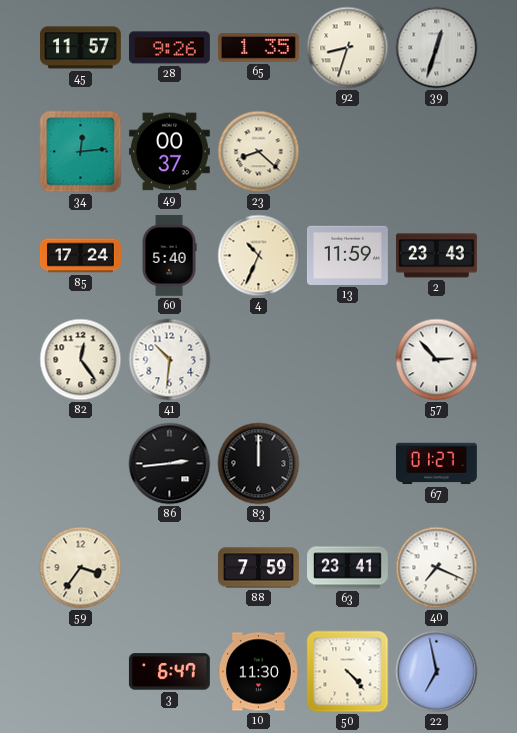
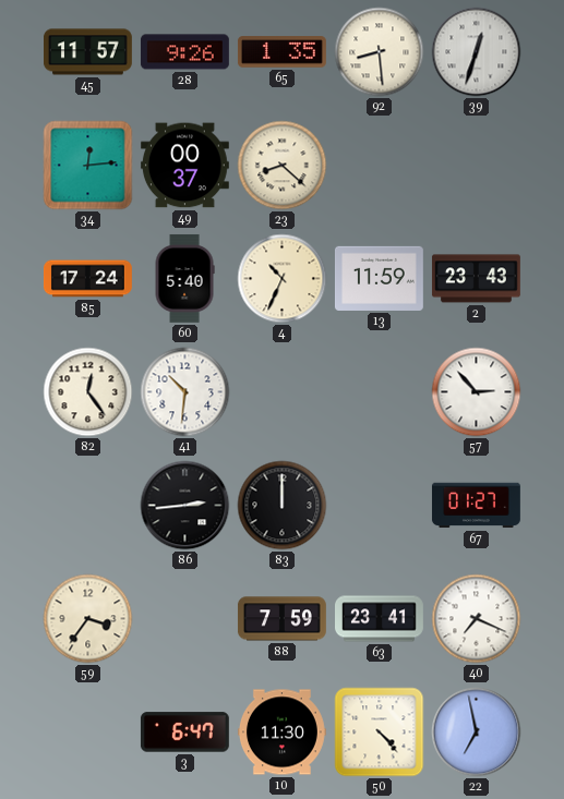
92: 8:33 -> 8:29 (380, 52)
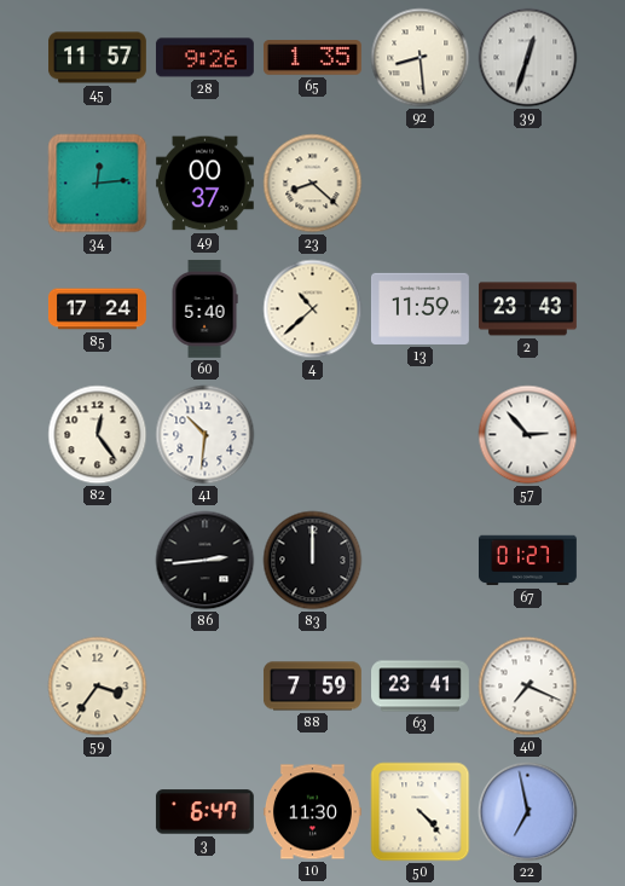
4: 10:34 -> 10:38 (313, 309)
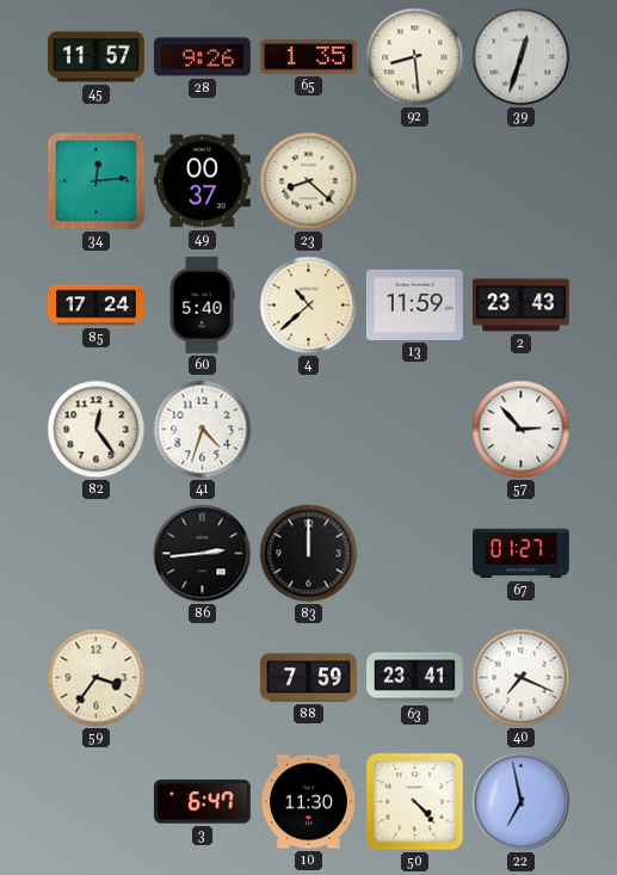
41: 10:31 -> 4:33 (203, 430)
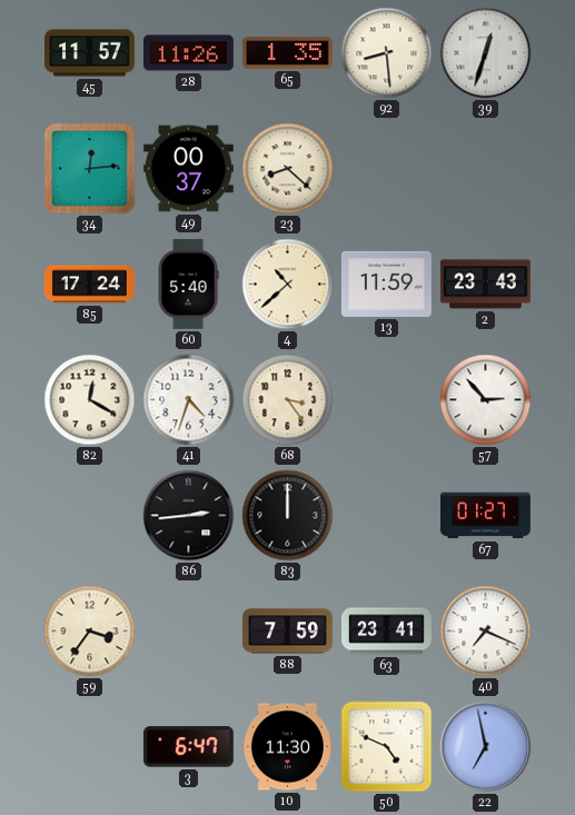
28: 9:26 -> 11:26 (188, 53)
82: 12:24 -> 12:20 (90, 400)
68: none -> 3:24 (288, 400)
50: 4:23 -> 4:49 (387, 747)
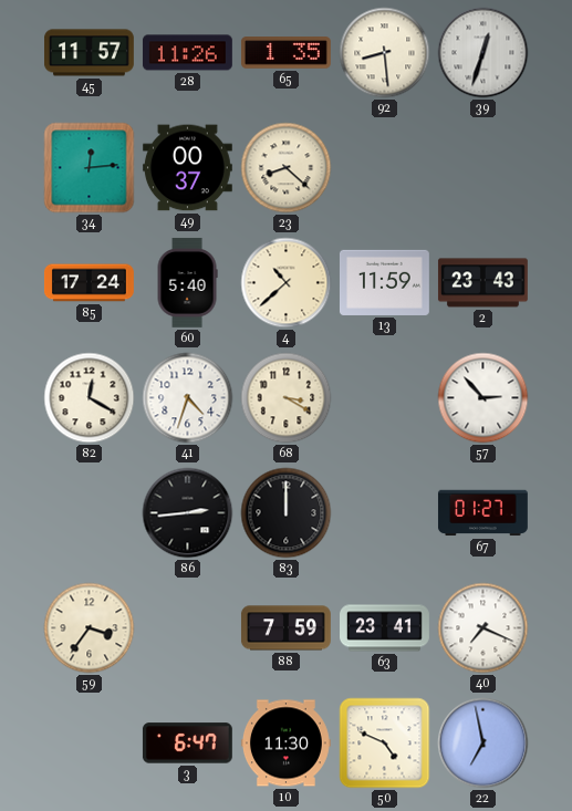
68: 3:24 -> 3:20 (287, 398)
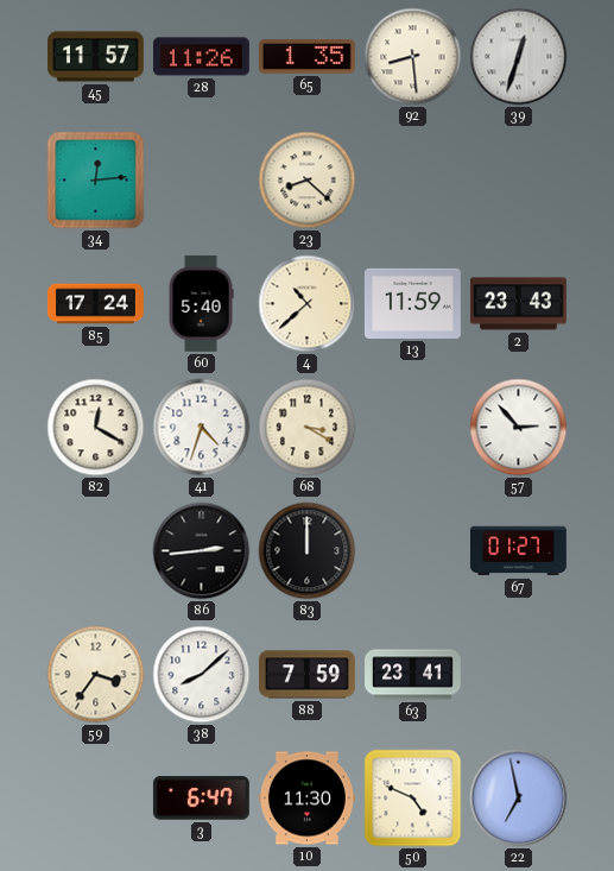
49: 00:37 -> none (187, 168)
38: none -> 8:08 (202, 675)
40: 7:19 -> none (483, 628)
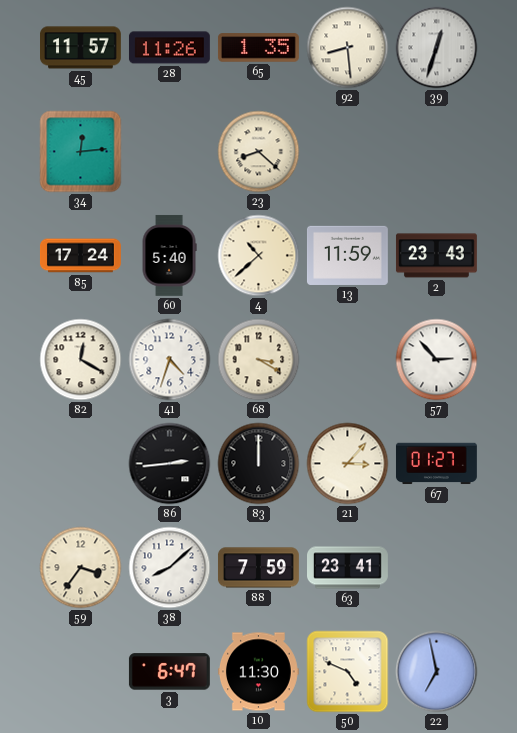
21: none -> 3:07 (348, 464)
